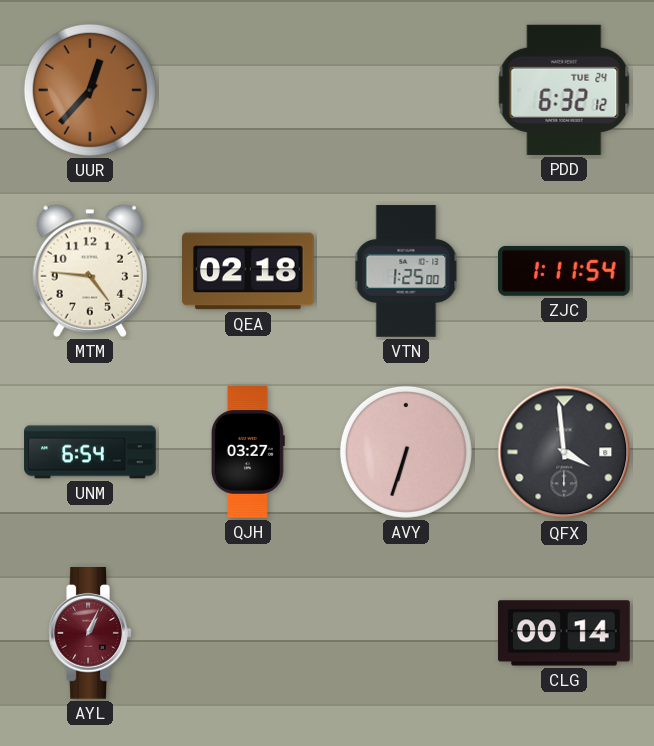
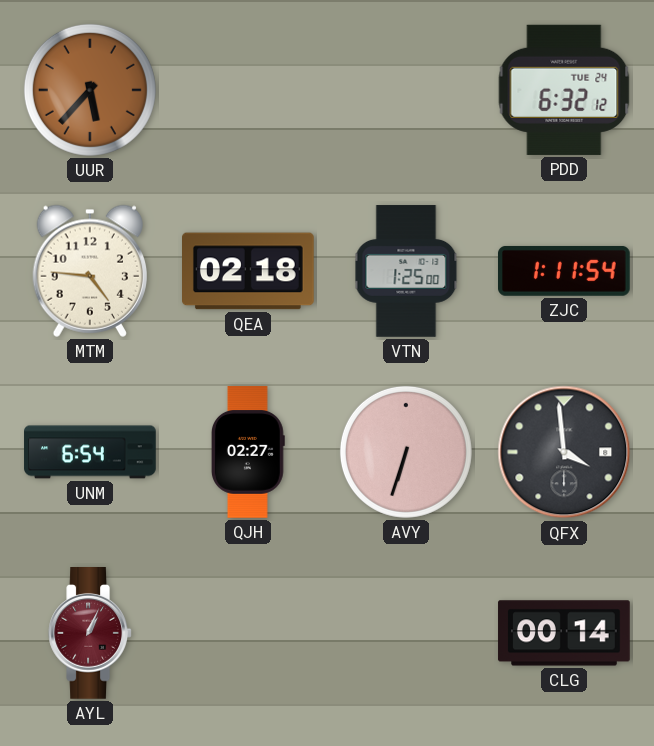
UUR: 12:37 -> 5:37 (90, 90)
QJH: 03:27 -> 02:27 (248, 452)
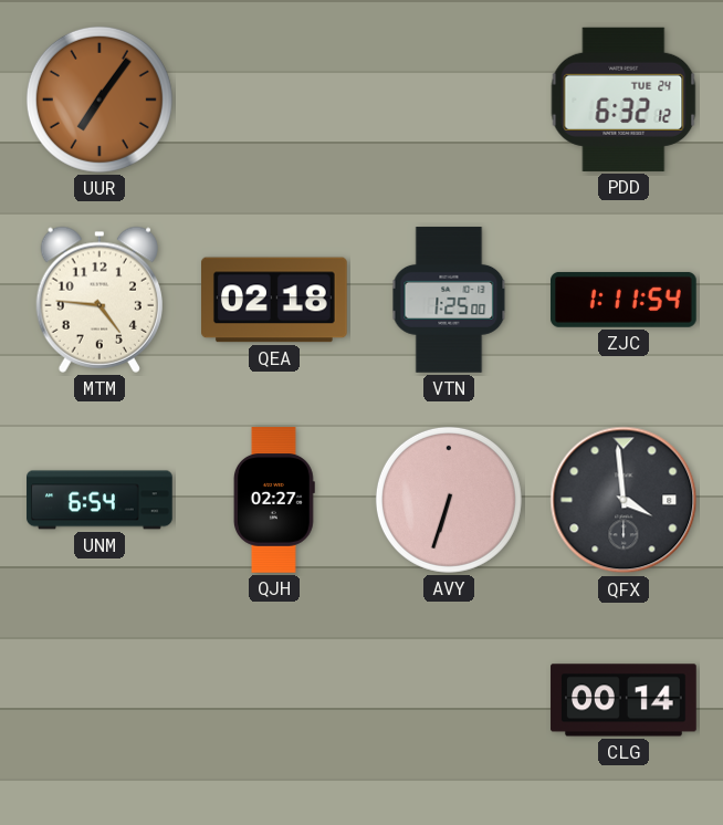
UUR: 5:37 -> 7:06 (99, 100)
AYL: 1:04 -> none (90, 634)
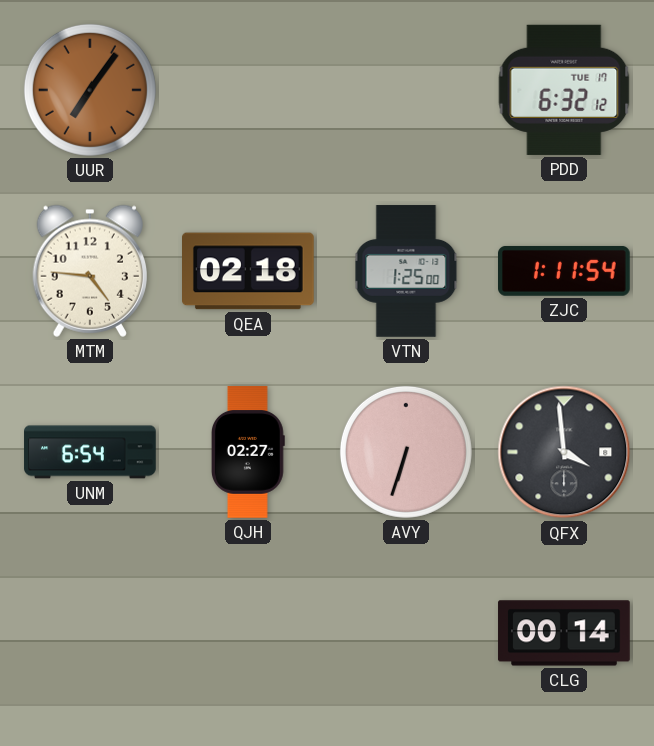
PDD date: TUE 24 -> TUE 17 (564, 90)
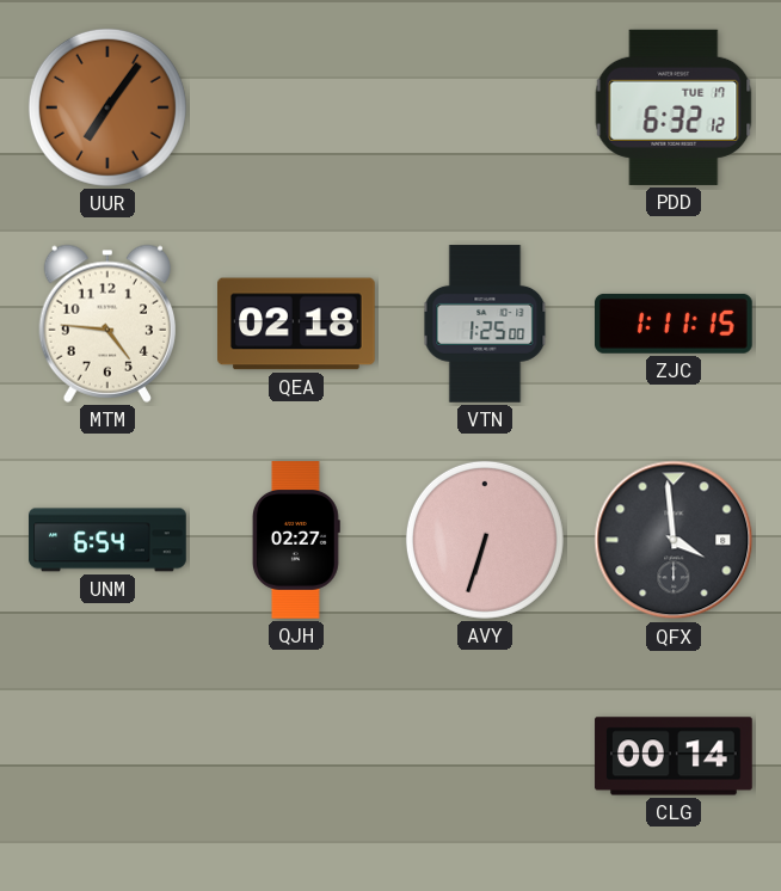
ZJC: 1:11:54 -> 1:11:15 (675, 324)
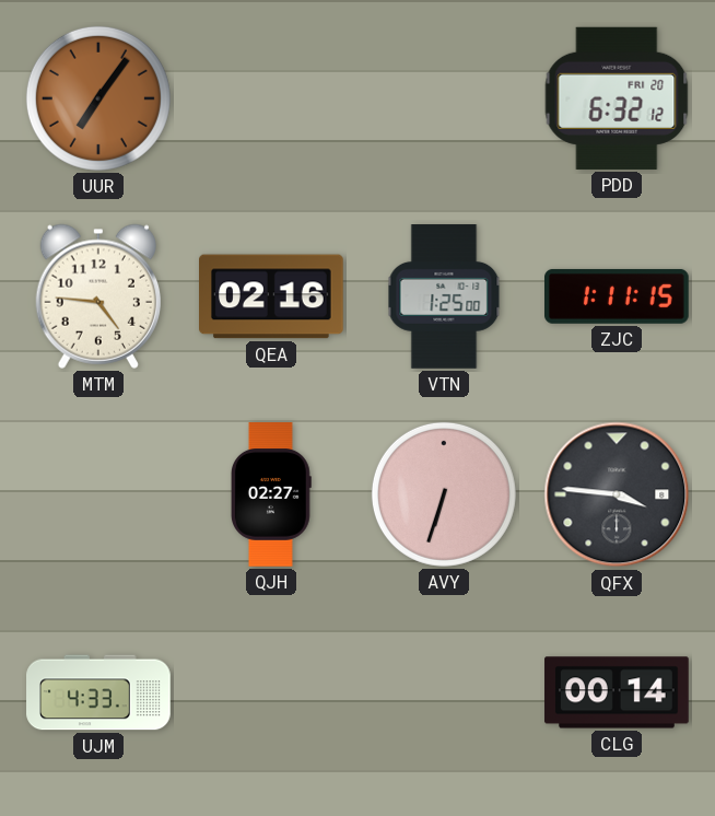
PDD date: TUE 17 -> FRI 20 (617, 98)
QEA: 02:18 -> 02:16 (272, 296)
UNM: 6:54 -> none (107, 540)
QFX: 3:59 -> 3:46 (617, 494)
UJM: none -> 4:33 (98, 692)
